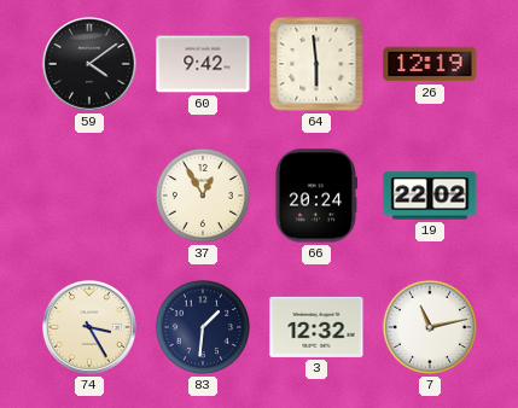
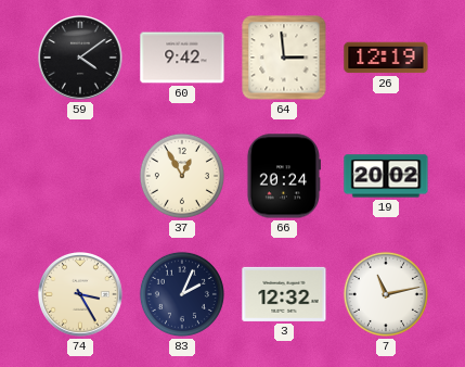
64: 5:59 -> 2:59 (284, 58)
19: 22:02 -> 20:02 (386, 176)
83: 1:31 -> 2:04 (182, 294)
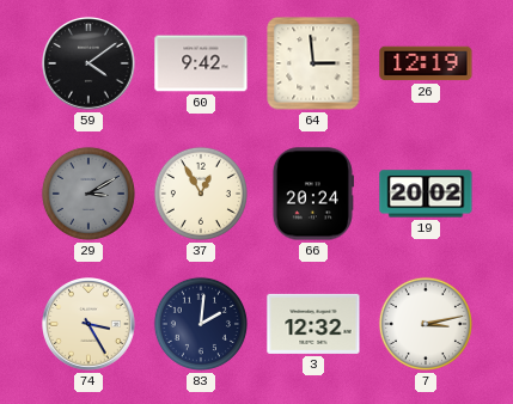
29: none -> 3:10 (88, 194)
83: 2:04 -> 2:01 (201, 324)
7: 11:13 -> 3:13 (426, 324)
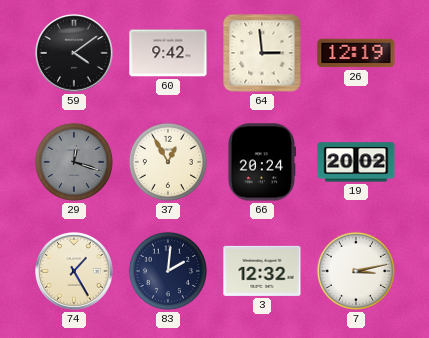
29: 3:10 -> 12:18 (74, 162)
74: 3:25 -> 1:25 (75, 272)
